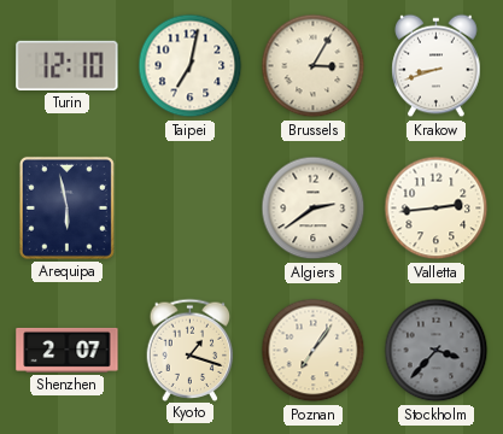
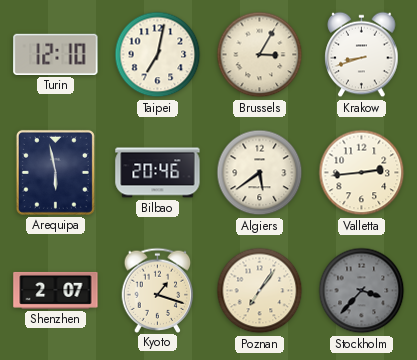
Bilbao: none -> 20:46 (158, 173)
Algiers: 2:39 -> 5:39 (260, 173)
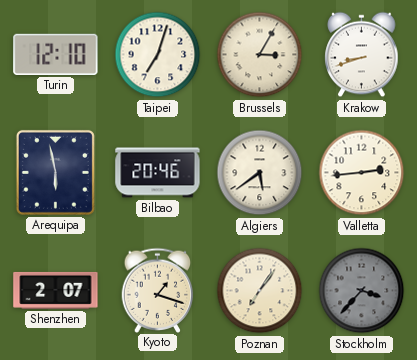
Taipei: 7:02 -> 7:03 (158, 55)
